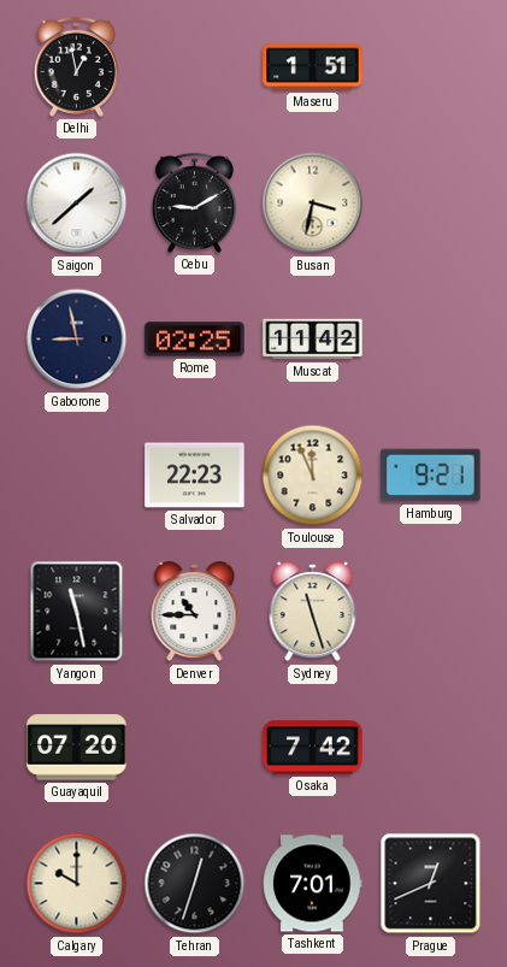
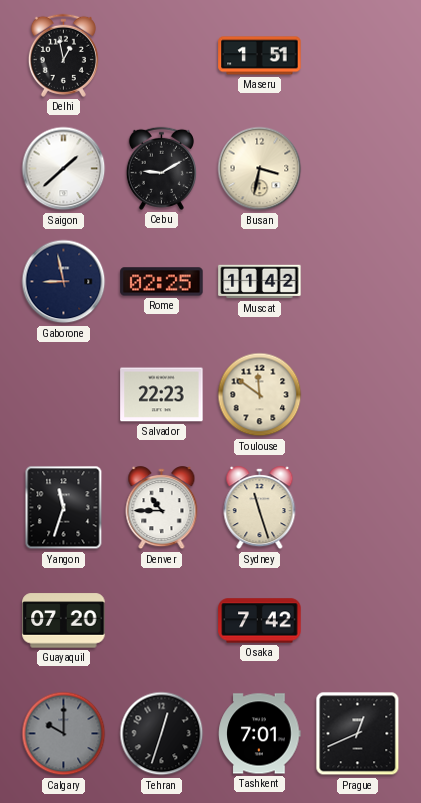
Toulouse: 11:56 -> 11:51 (260, 395)
Hamburg: 9:21 -> none (431, 476)
Yangon: 11:28 -> 11:33 (64, 508)
Calgary dial: cream -> grey (64, 734)
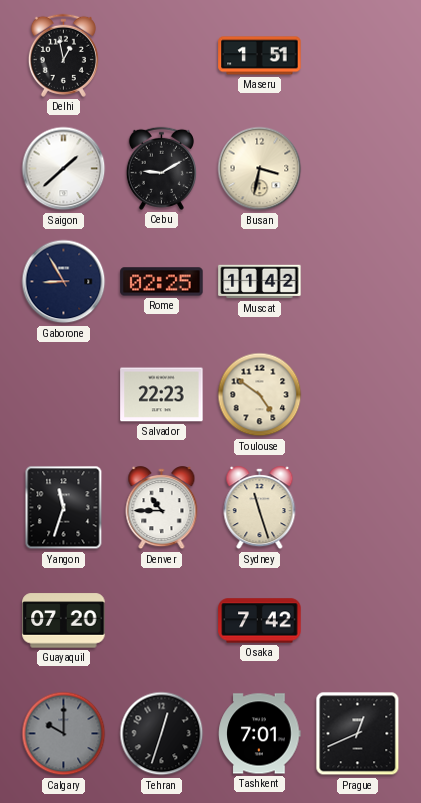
Gaborone: 8:58 -> 8:55 (64, 282)
Toulouse: 11:51 -> 4:51 (260, 395)
